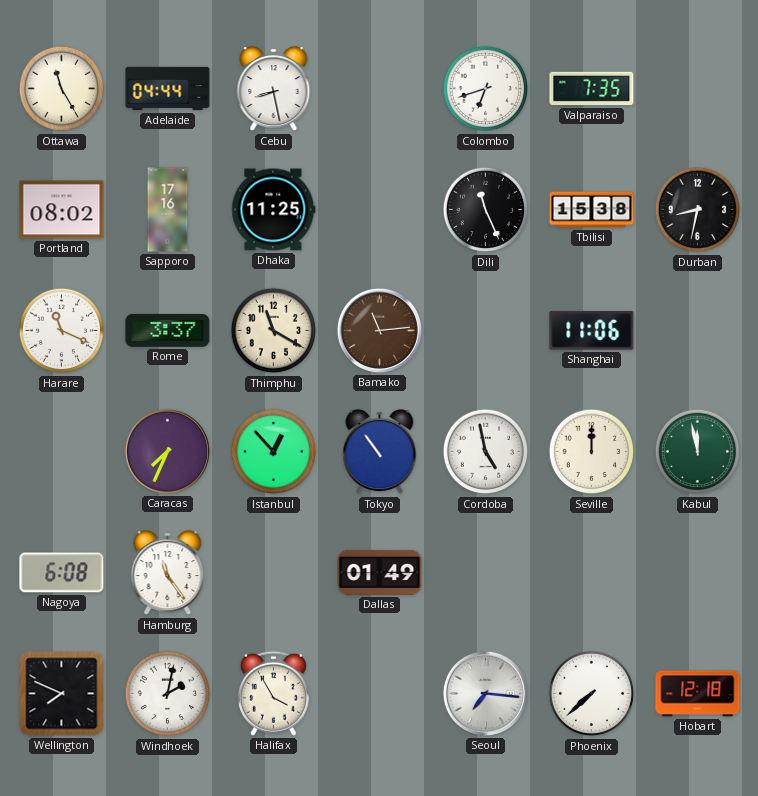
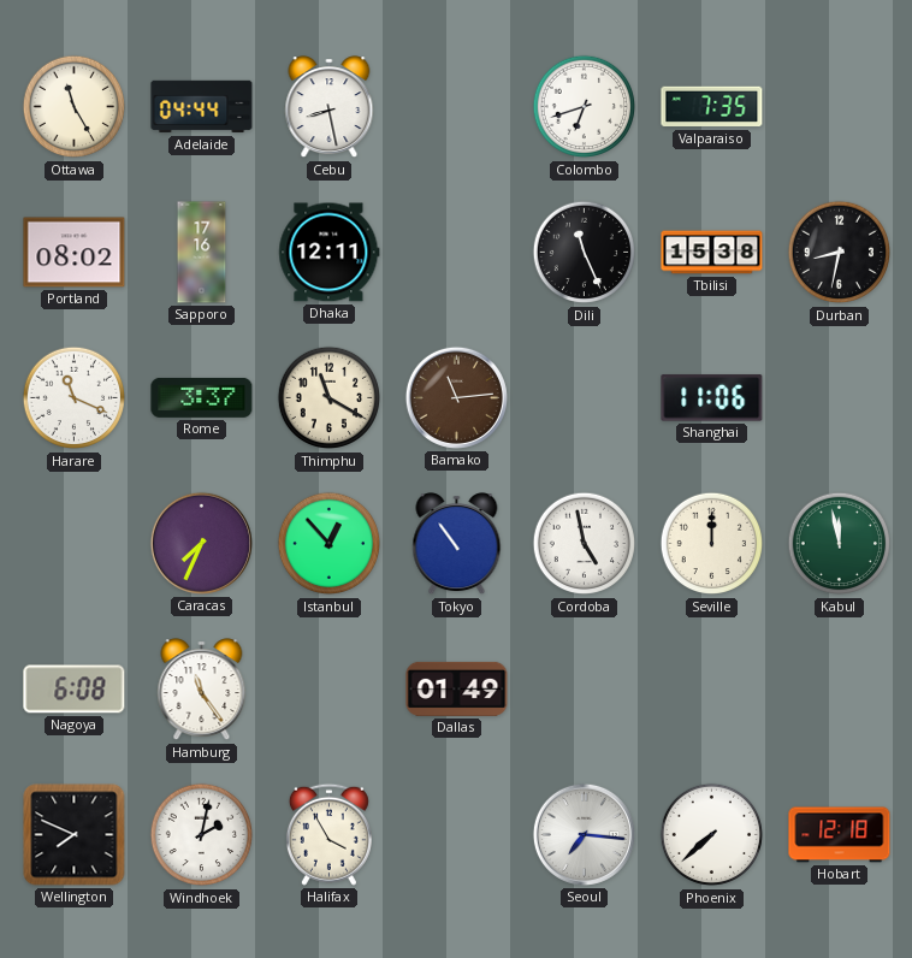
Dhaka: 11:25 -> 12:11 (330, 253)
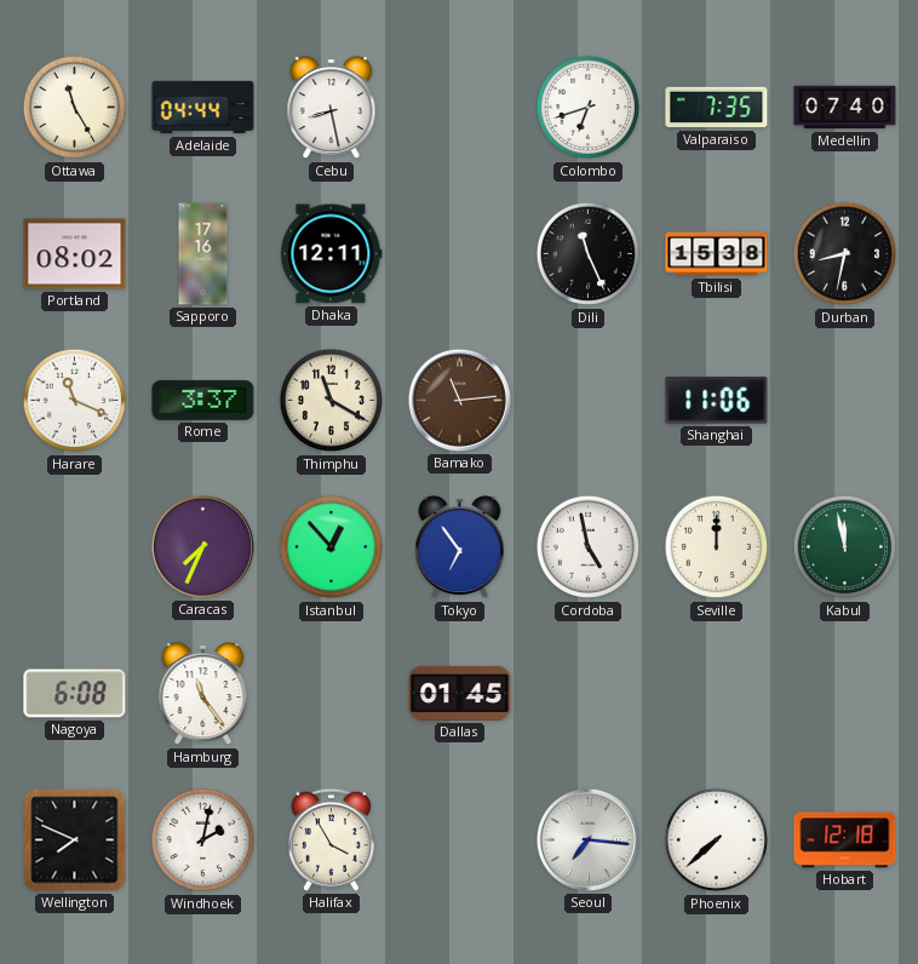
Medellin: none -> 07:40 (845, 108)
Tokyo: 10:54 -> 6:54 (460, 547)
Dallas: 01:49 -> 01:45 (460, 693)
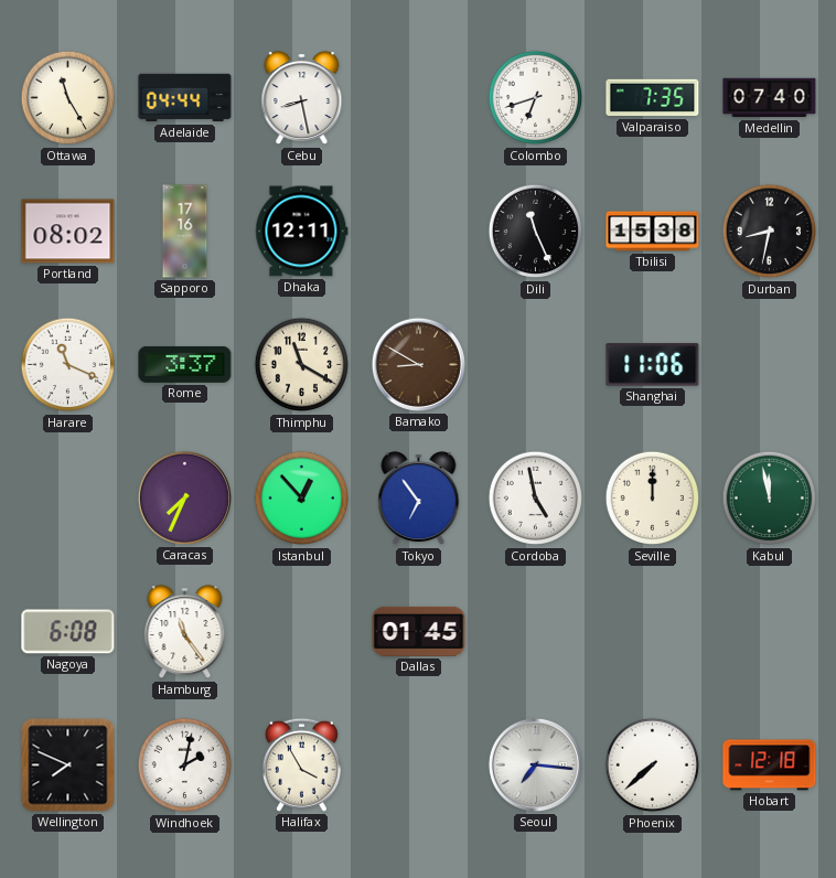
Bamako: 11:14 -> 8:50 (418, 364)
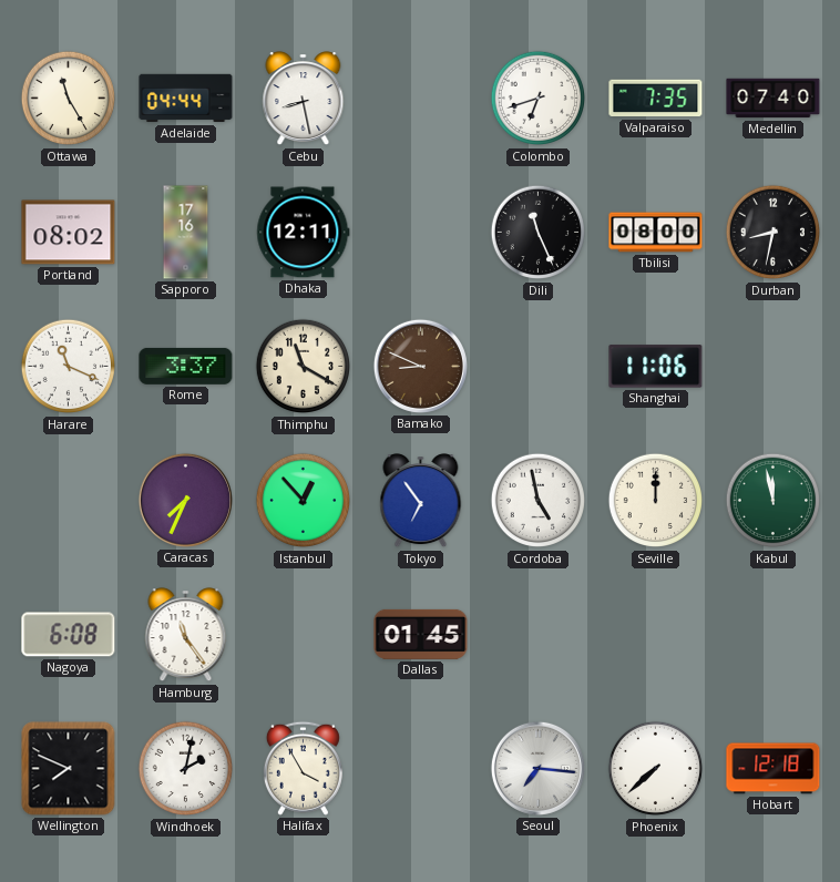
Tbilisi: 15:38 -> 08:00 (656, 233)
Bamako: 8:50 -> 8:49 (420, 366)
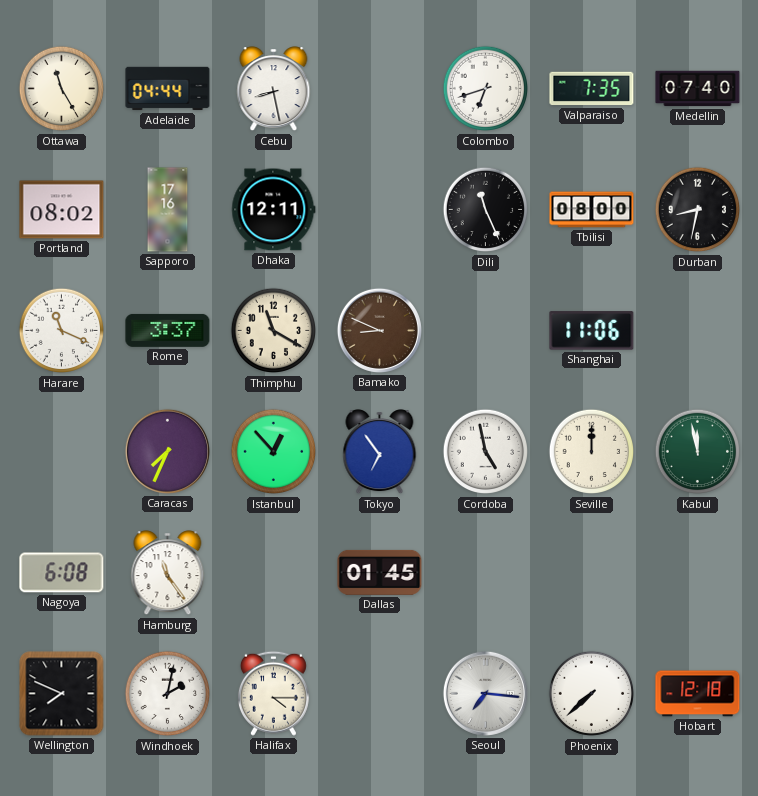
Halifax: 3:55 -> 4:15 (273, 693)
